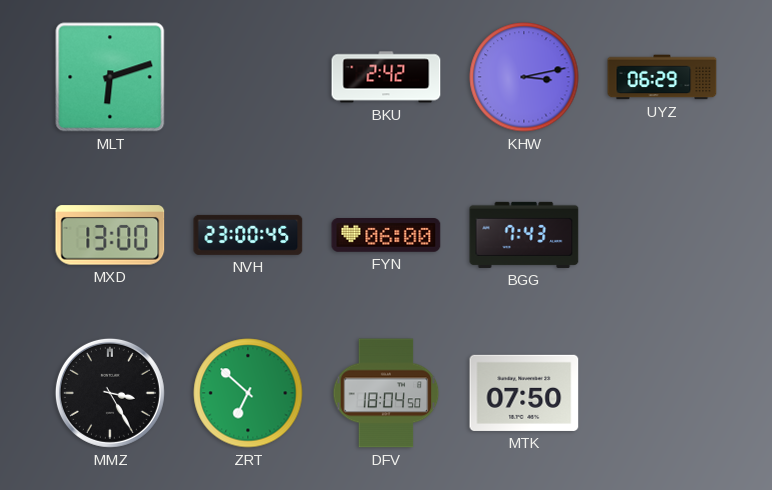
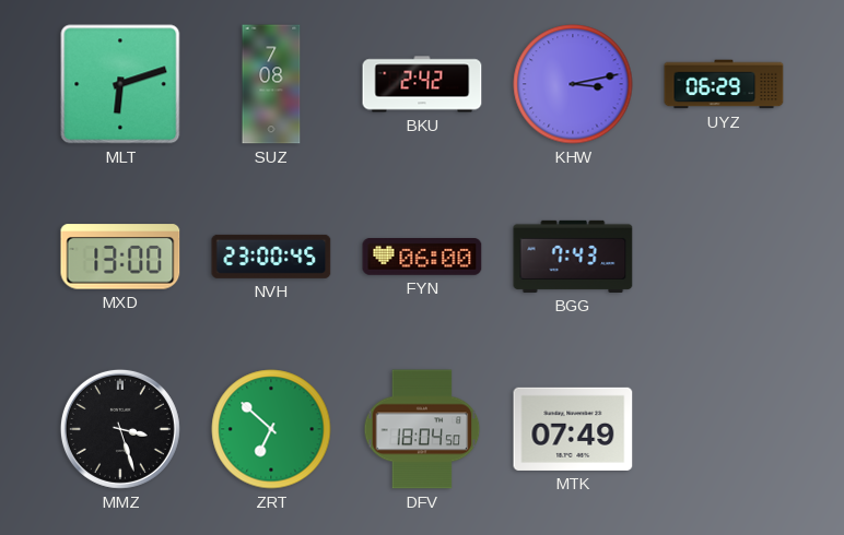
SUZ: none -> 7:08 (271, 84)
MMZ: 3:25 -> 3:27 (120, 429)
MTK: 07:50 -> 07:49 (573, 429)
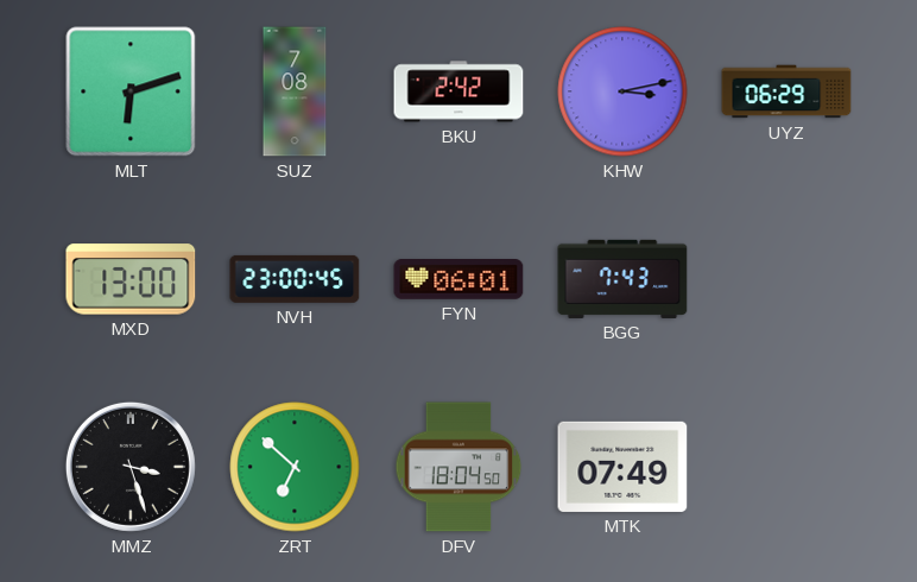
FYN: 06:00 -> 06:01 (458, 280)
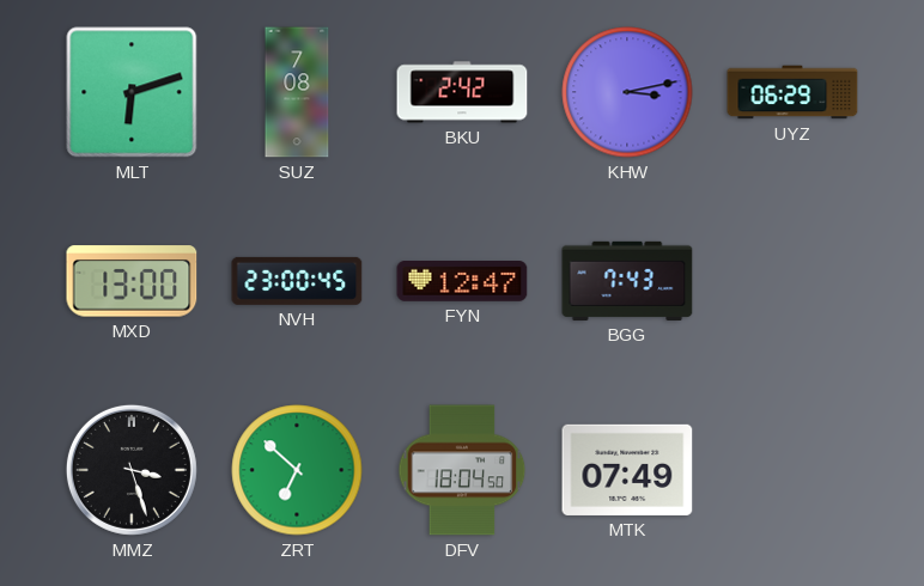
FYN: 06:01 -> 12:47 (462, 282)
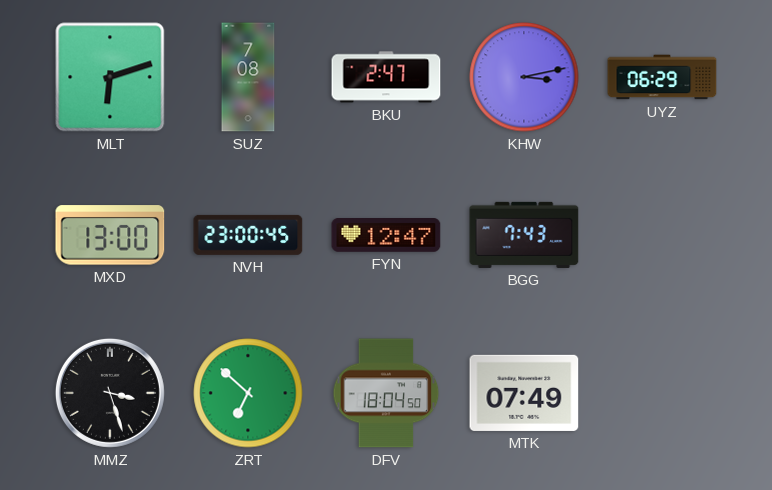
BKU: 2:42 -> 2:47 (386, 77)
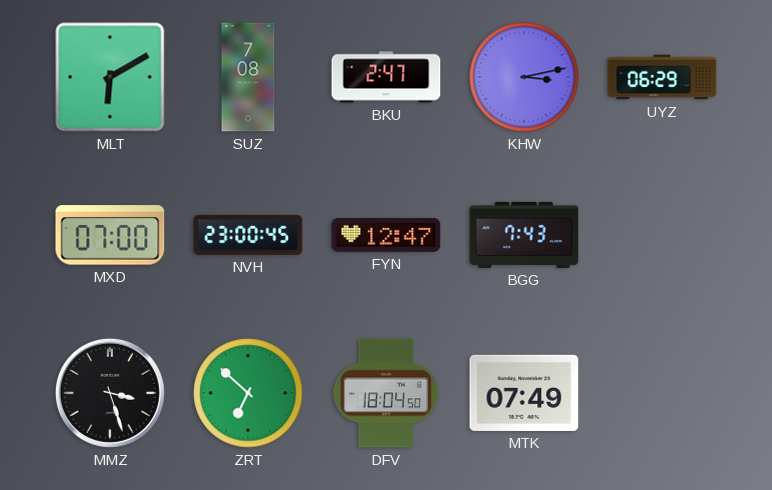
MLT: 6:12 -> 6:10 (110, 77)
MXD: 13:00 -> 07:00 (110, 235)
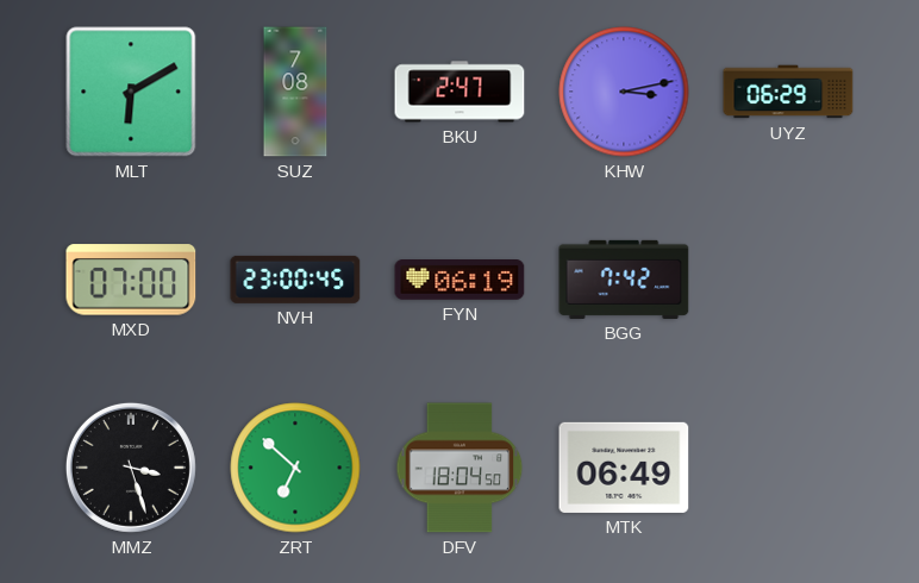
FYN: 12:47 -> 06:19 (459, 281)
BGG: 7:43 -> 7:42 (624, 280)
MTK: 07:49 -> 06:49 (624, 468)
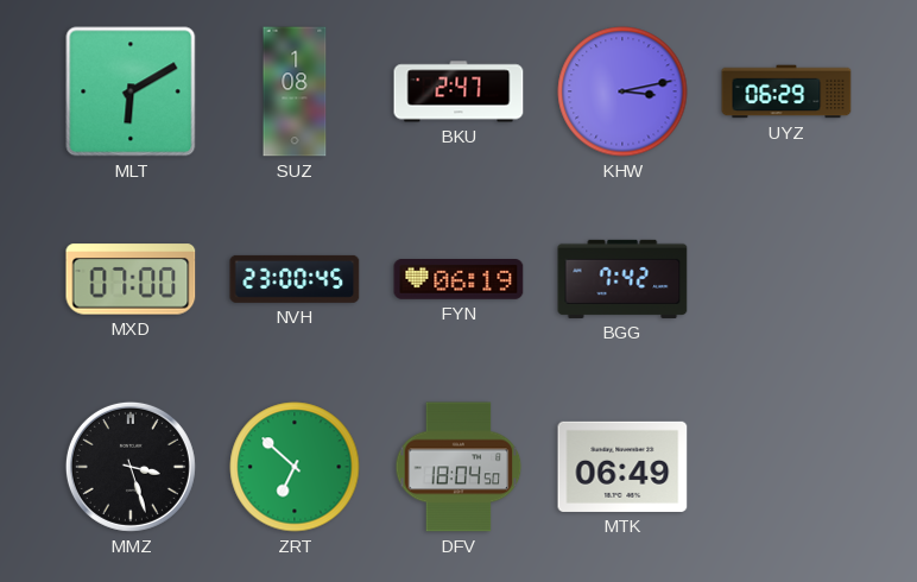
SUZ: 7:08 -> 1:08 (295, 91)
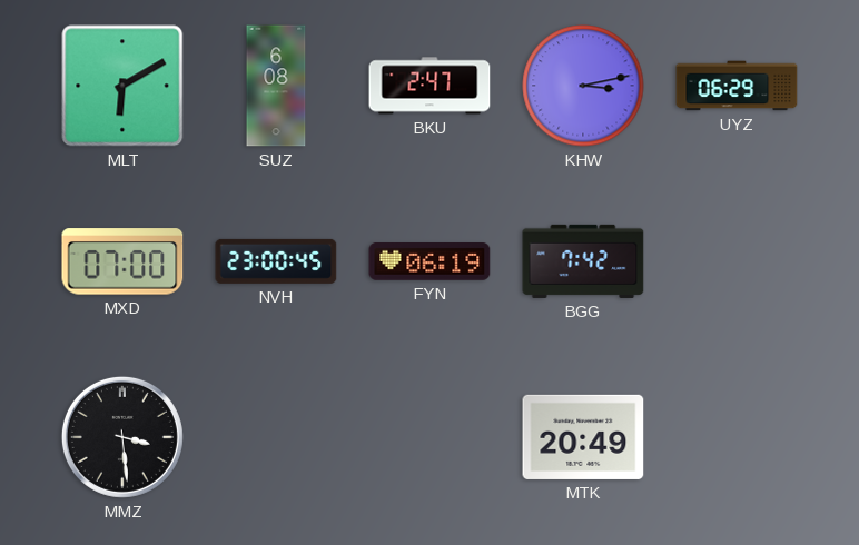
SUZ: 1:08 -> 6:08 (276, 86)
MMZ: 3:27 -> 3:29 (122, 437)
ZRT: 6:52 -> none (295, 467)
DFV: 18:04 -> none (458, 467)
MTK: 06:49 -> 20:49 (583, 437)
